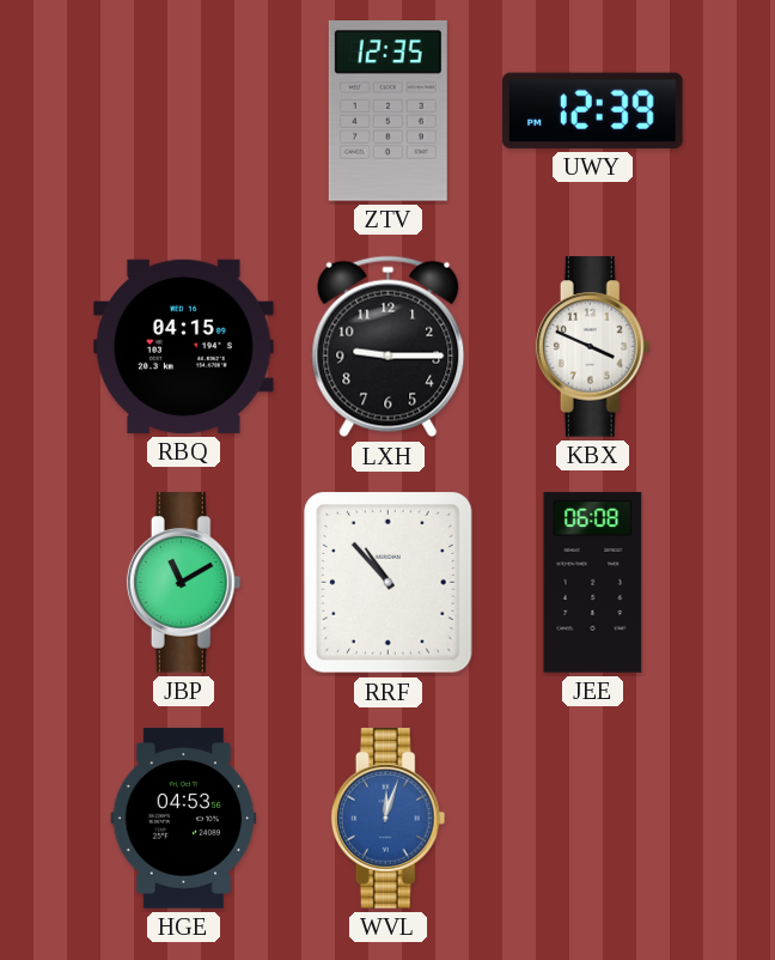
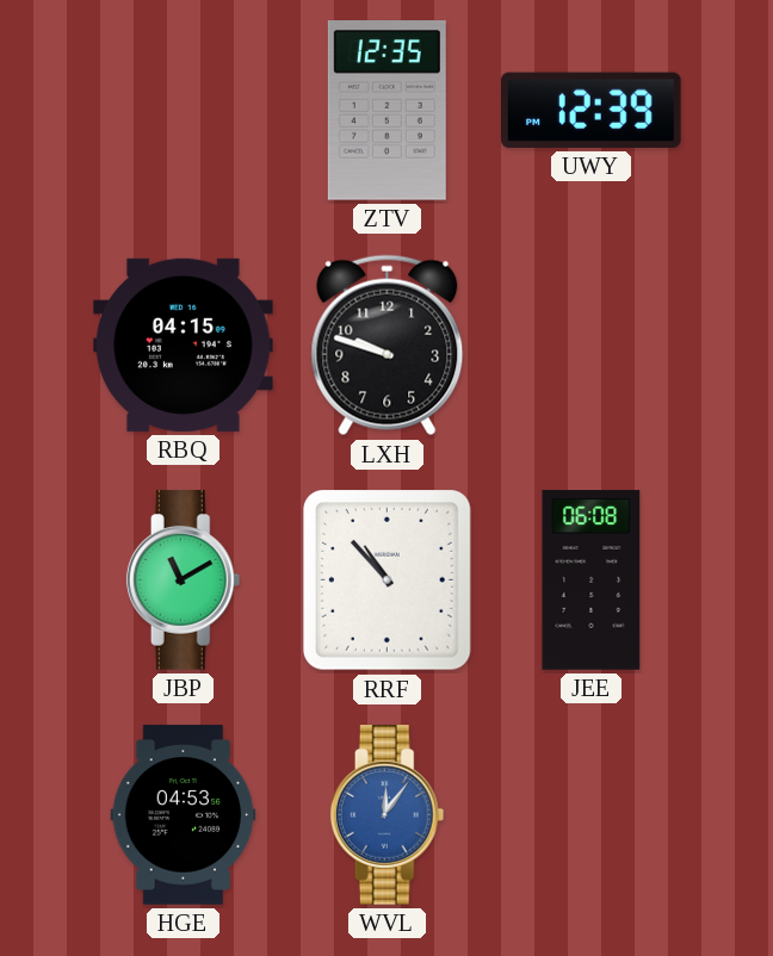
LXH: 9:15 -> 9:48 (388, 346)
KBX: 3:49 -> none (593, 347)
WVL: 12:03 -> 12:06 (388, 815)
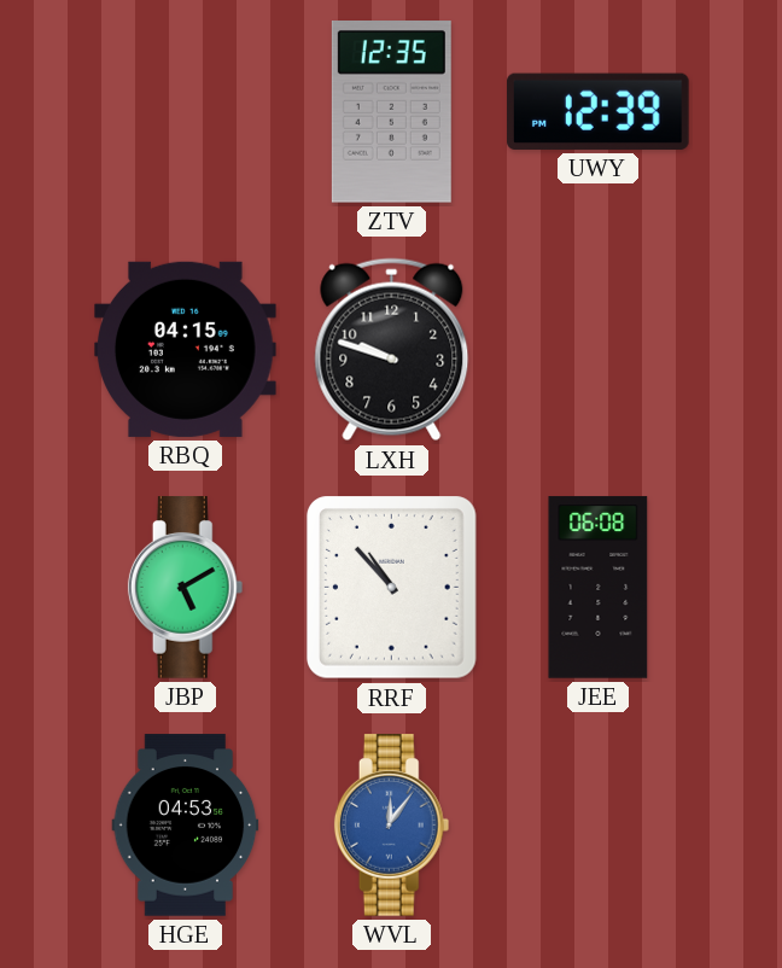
JBP: 11:10 -> 5:10 (186, 588)
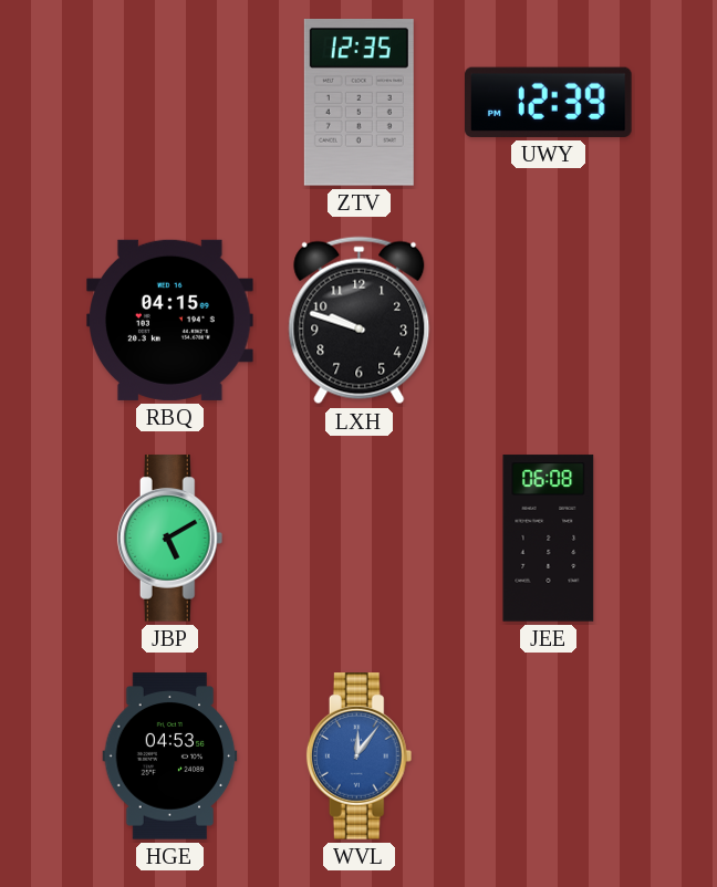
RRF: 10:53 -> none (392, 588)
